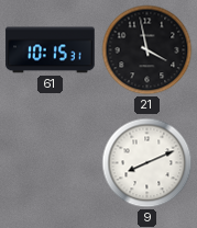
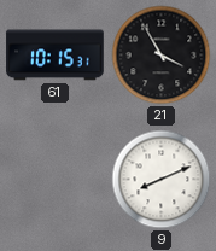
21: 3:58 -> 3:55 (162, 56)
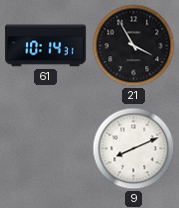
61: 10:15 -> 10:14 (46, 46)
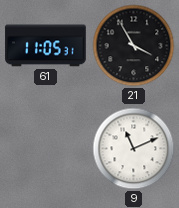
61: 10:14 -> 11:05 (46, 46)
9: 8:11 -> 11:11 (134, 149)
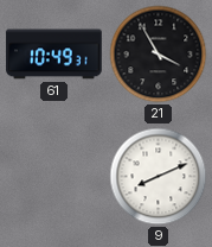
61: 11:05 -> 10:49 (54, 55)
9: 11:11 -> 8:11 (159, 177)
